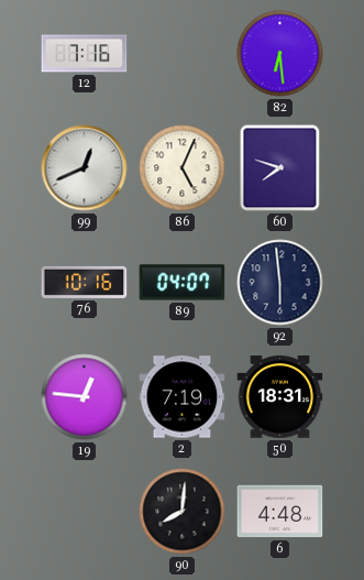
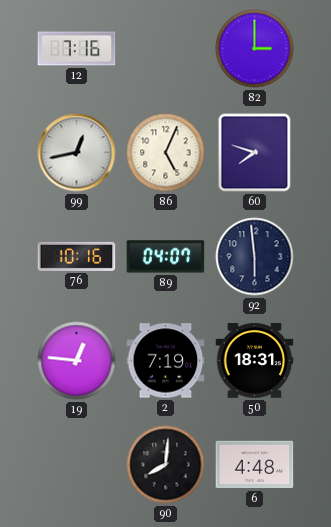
82: 6:29 -> 3:00 (255, 49)
99: 12:41 -> 12:43 (77, 153)
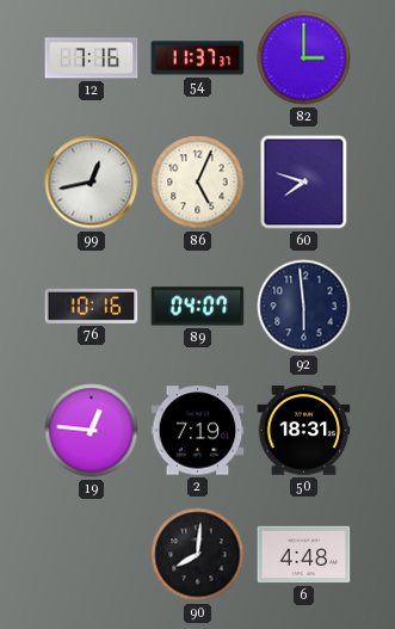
54: none -> 11:37 (198, 58)
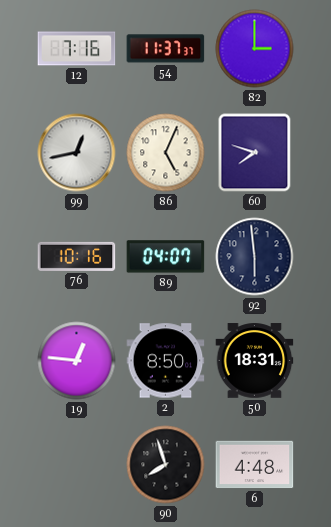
2: 7:19 -> 8:50 (166, 361)
90: 8:01 -> 7:57 (166, 465)
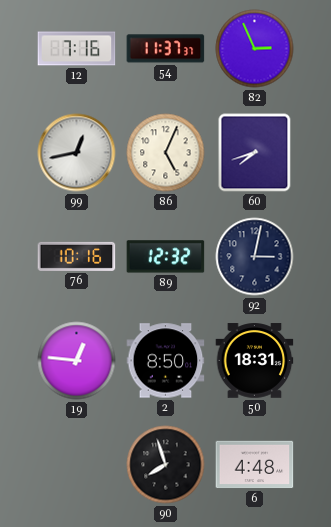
82: 3:00 -> 2:56 (255, 49)
60: 7:48 -> 7:42 (255, 153)
89: 04:07 -> 12:32 (166, 257)
92: 5:59 -> 3:02 (255, 257)
